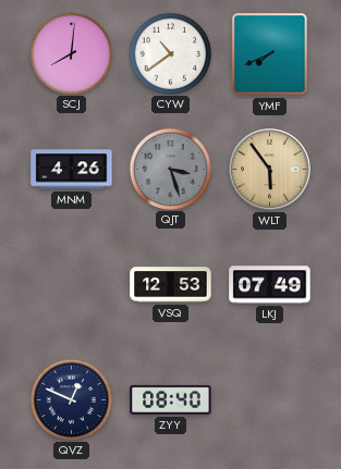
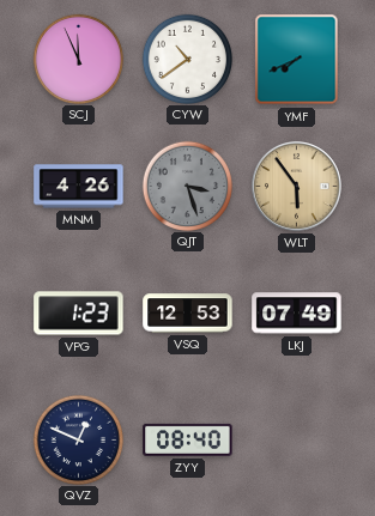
SCJ: 8:01 -> 11:56 (78, 59)
VPG: none -> 1:23 (79, 314)
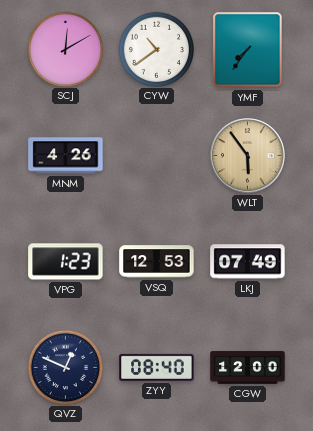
SCJ: 11:56 -> 12:10 (65, 49)
YMF: 7:41 -> 7:36 (248, 50)
QJT: 3:27 -> none (187, 186)
CGW: none -> 12:00 (248, 368)
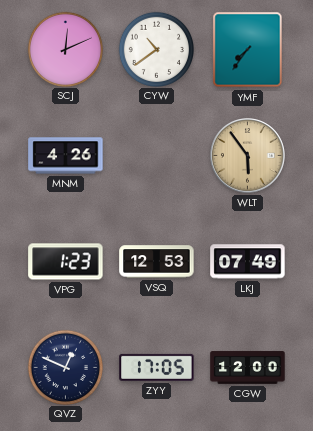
SCJ: 12:10 -> 12:11 (65, 49)
ZYY: 08:40 -> 17:05 (157, 367)
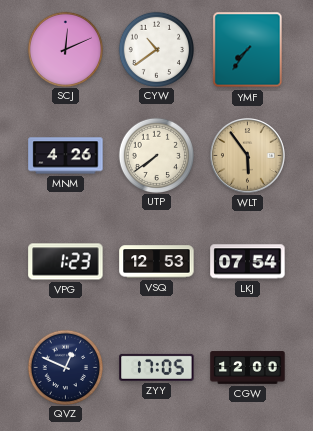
UTP: none -> 7:39 (156, 155)
LKJ: 07:49 -> 07:54 (248, 262)
